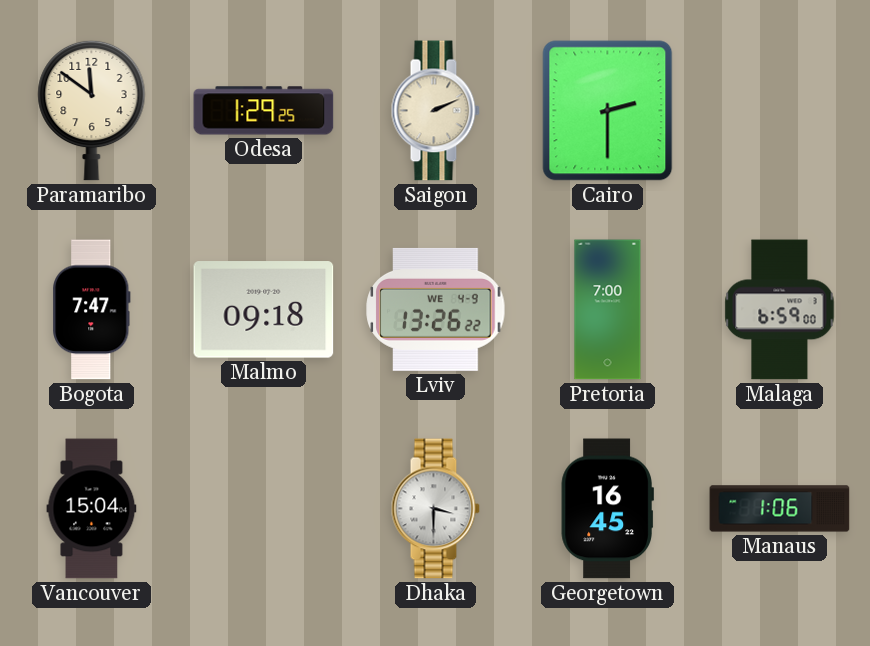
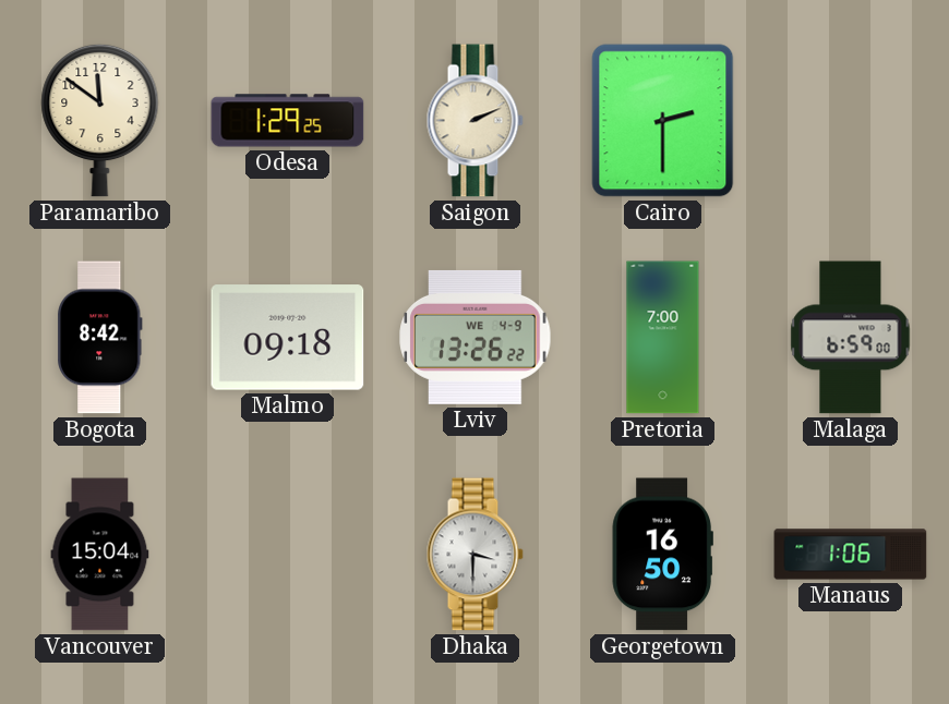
Bogota: 7:47 -> 8:42 (100, 338)
Georgetown: 16:45 -> 16:50 (662, 555)
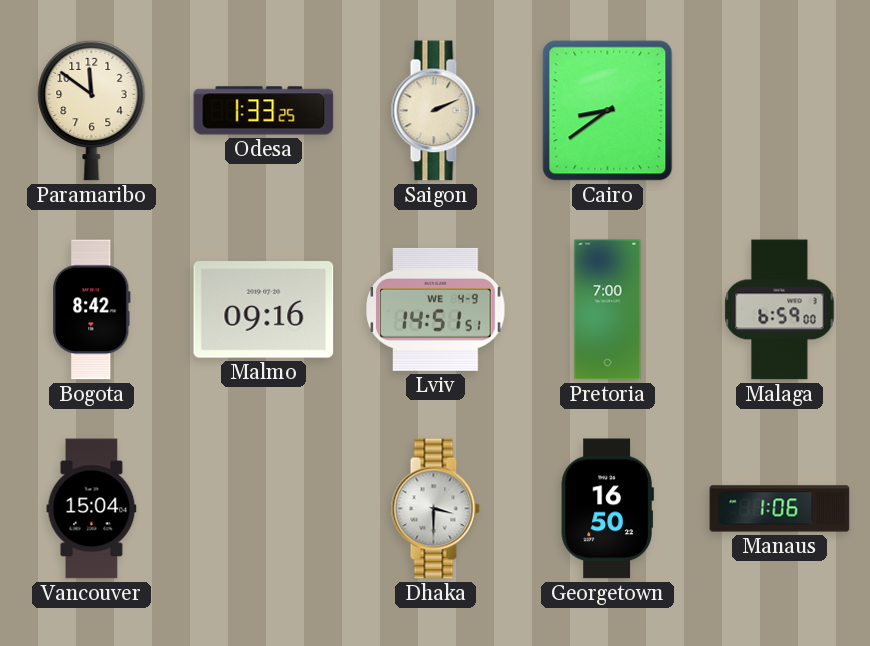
Odesa: 1:29 -> 1:33 (264, 111)
Cairo: 2:30 -> 8:39 (608, 111)
Malmo: 09:18 -> 09:16 (264, 310)
Lviv: 13:26 -> 14:51 (436, 309)
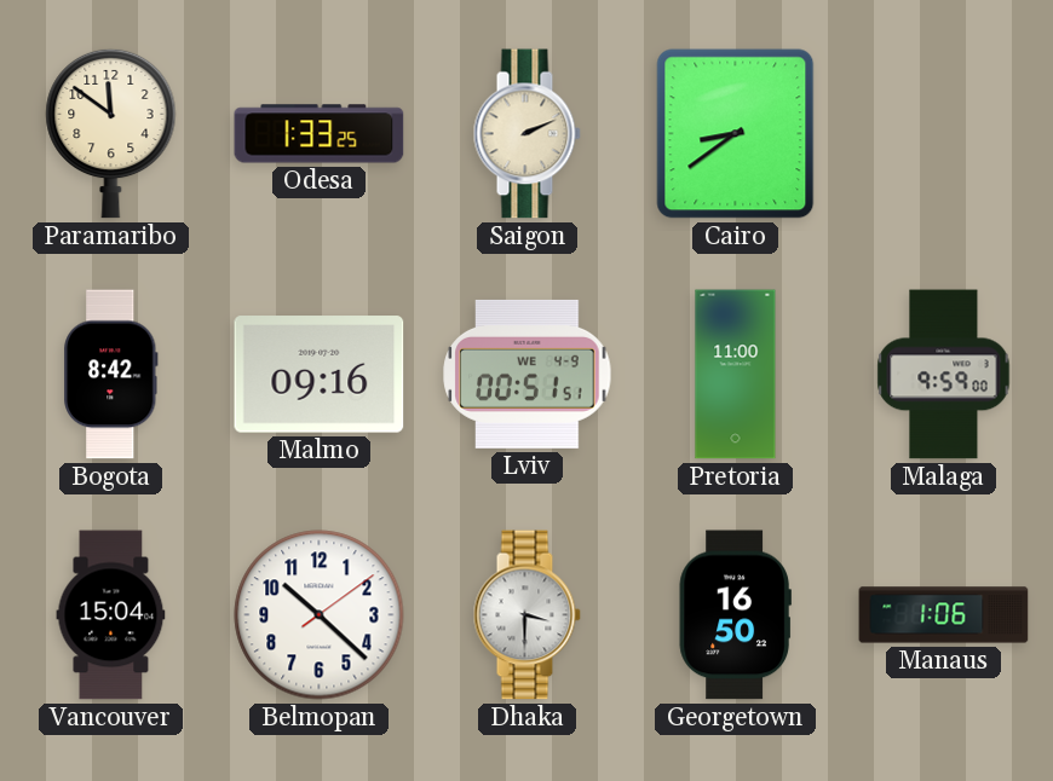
Lviv: 14:51 -> 00:51 (528, 374)
Pretoria: 7:00 -> 11:00 (736, 375)
Malaga: 6:59 -> 9:59 (944, 375)
Belmopan: none -> 10:22 (320, 615)
